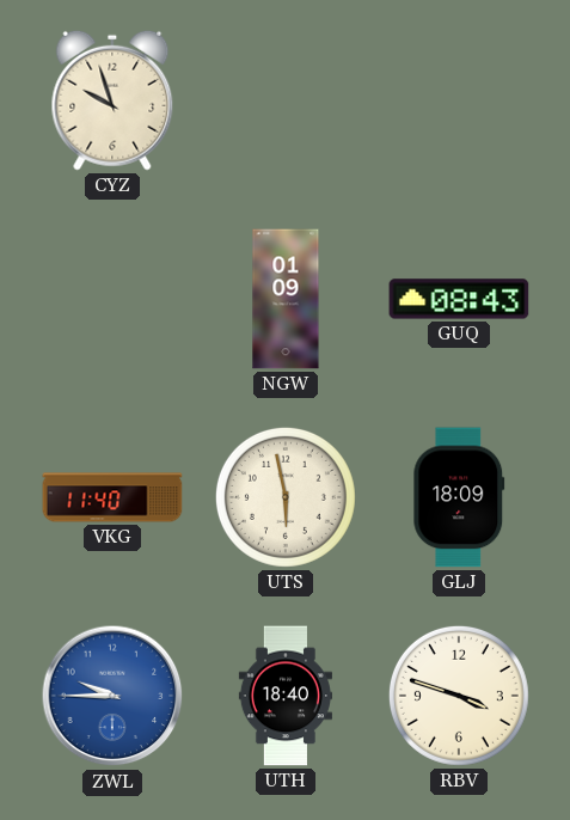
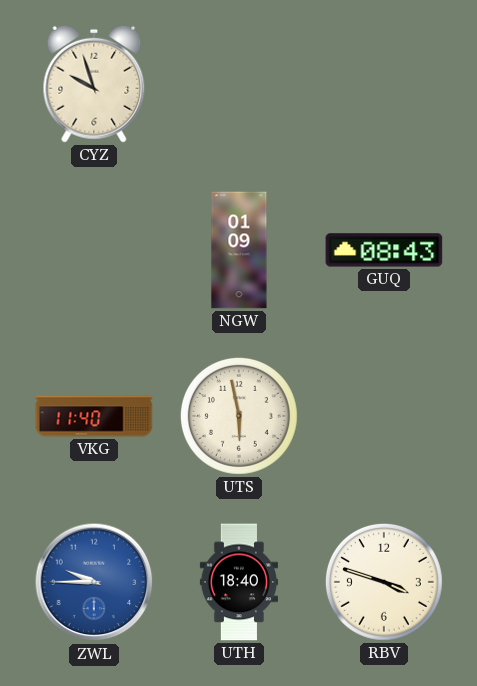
GLJ: 18:09 -> none (459, 497)
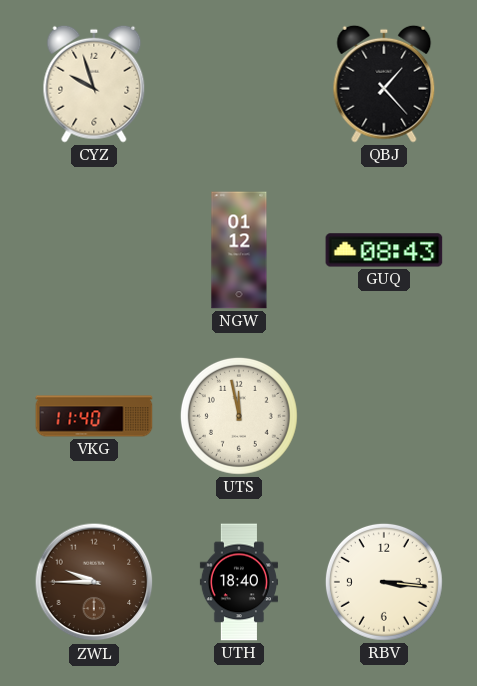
QBJ: none -> 1:23 (384, 84)
NGW: 01:09 -> 01:12 (239, 250)
UTS: 5:58 -> 11:58 (239, 416)
ZWL dial: blue -> brown (94, 582)
RBV: 3:48 -> 3:16 (384, 582)
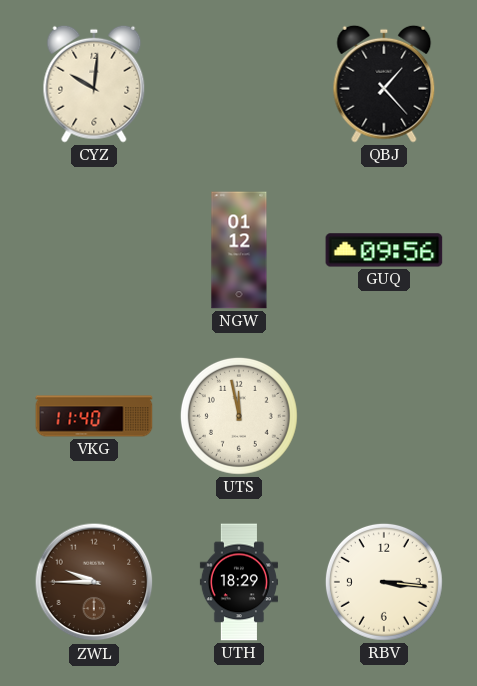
CYZ: 9:57 -> 10:01 (94, 84)
GUQ: 08:43 -> 09:56 (384, 250)
UTH: 18:40 -> 18:29 (239, 582)
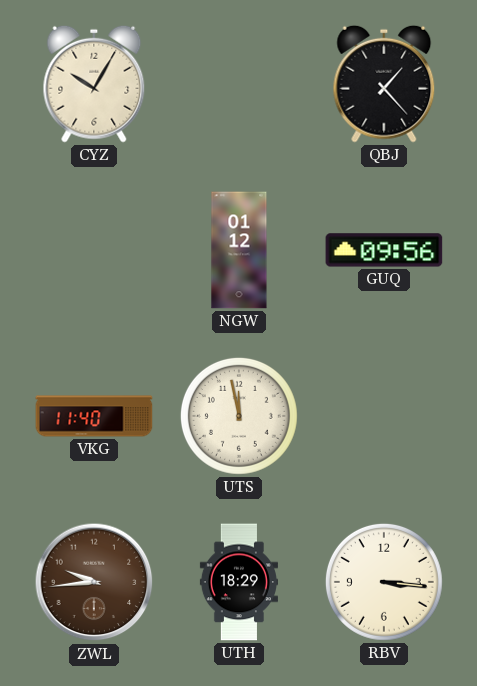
CYZ: 10:01 -> 10:05 (94, 84)
ZWL: 9:45 -> 9:44 (94, 582)
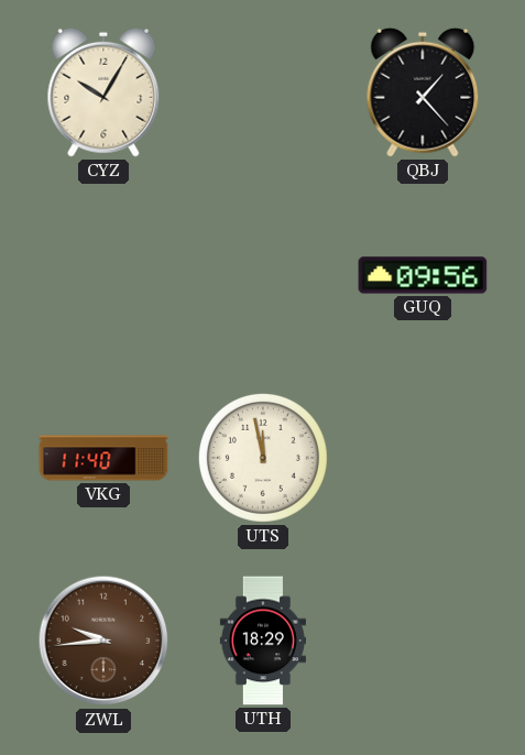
NGW: 01:12 -> none (239, 250)
RBV: 3:16 -> none (384, 582)
